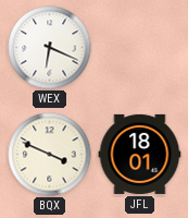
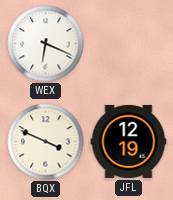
JFL: 18:01 -> 12:19 (129, 141)
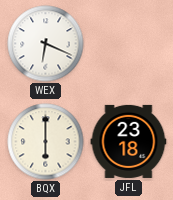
BQX: 3:49 -> 6:00 (46, 142)
JFL: 12:19 -> 23:18 (129, 141)
